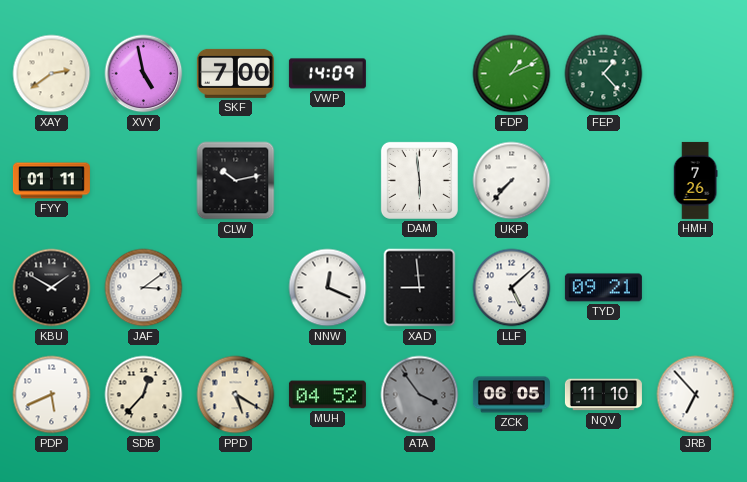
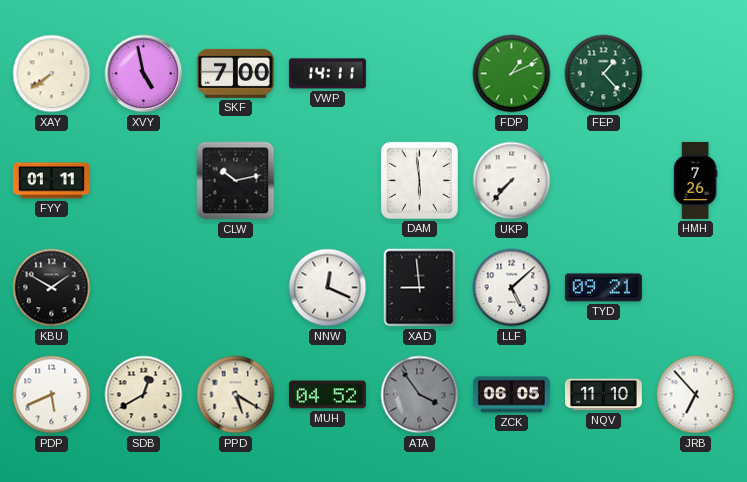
XAY: 2:39 -> 7:39 (52, 74)
VWP: 14:09 -> 14:11 (327, 74)
JAF: 3:09 -> none (144, 288)
SDB: 12:37 -> 12:40 (144, 395)
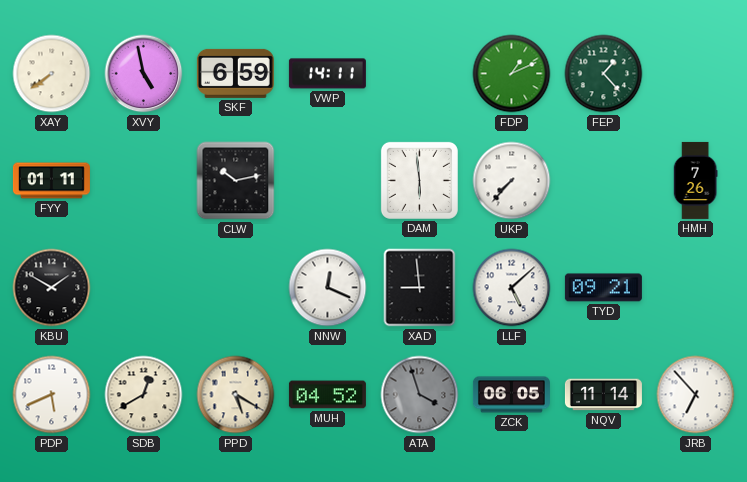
SKF: 7:00 -> 6:59 (235, 73)
ATA: 3:54 -> 3:57 (420, 395)
NQV: 11:10 -> 11:14 (603, 395)
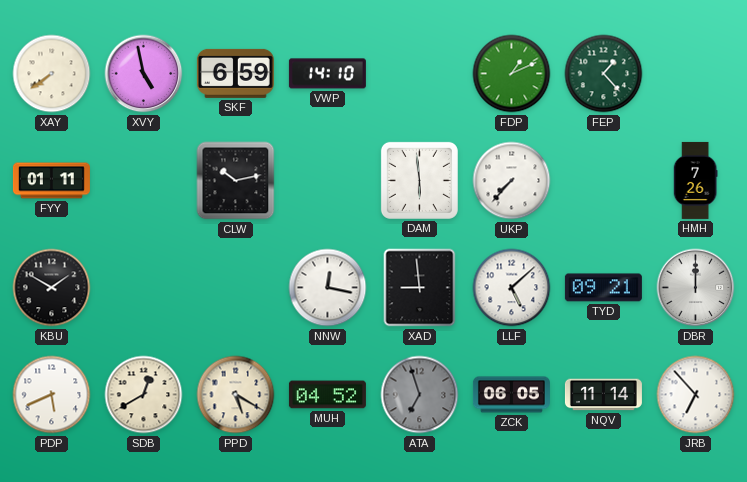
VWP: 14:11 -> 14:10 (327, 74)
NNW: 12:19 -> 12:17 (328, 288)
DBR: none -> 12:00 (696, 288)
ATA: 3:57 -> 6:57 (420, 395)
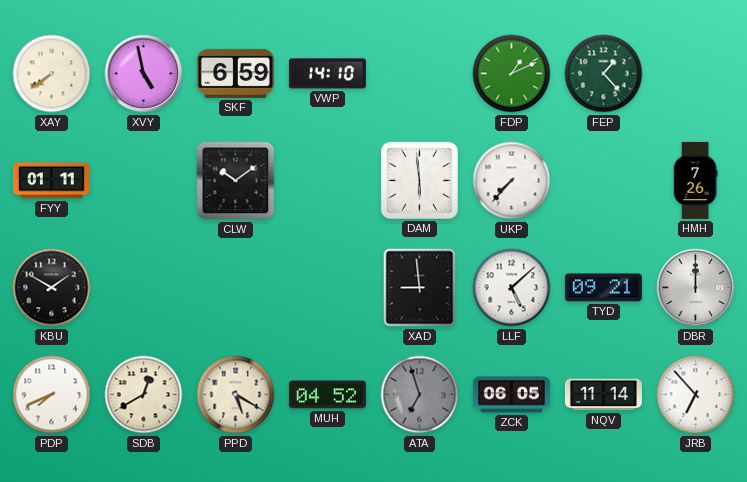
CLW: 10:13 -> 10:09 (236, 181)
NNW: 12:17 -> none (328, 288)
PDP: 5:41 -> 7:41 (52, 395)
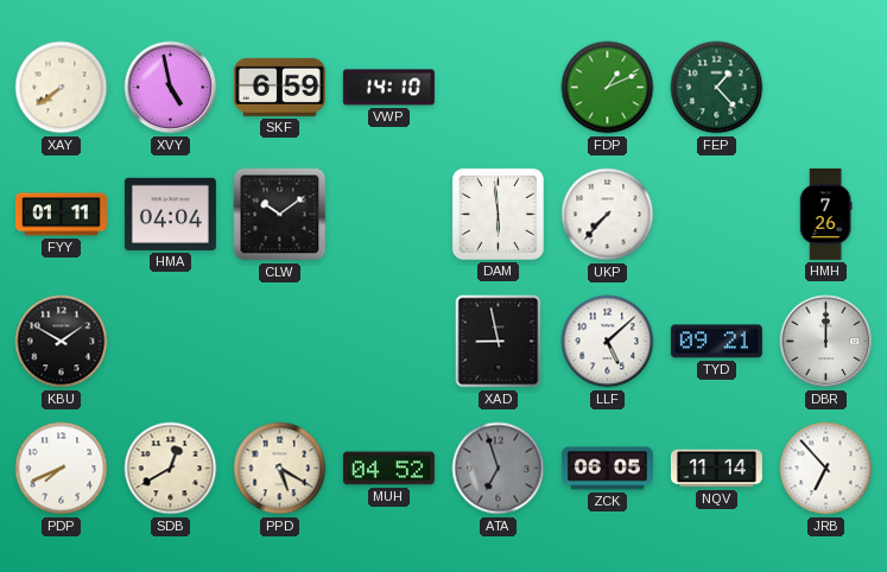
HMA: none -> 04:04 (170, 214)
XAD: 8:59 -> 8:58 (499, 342)
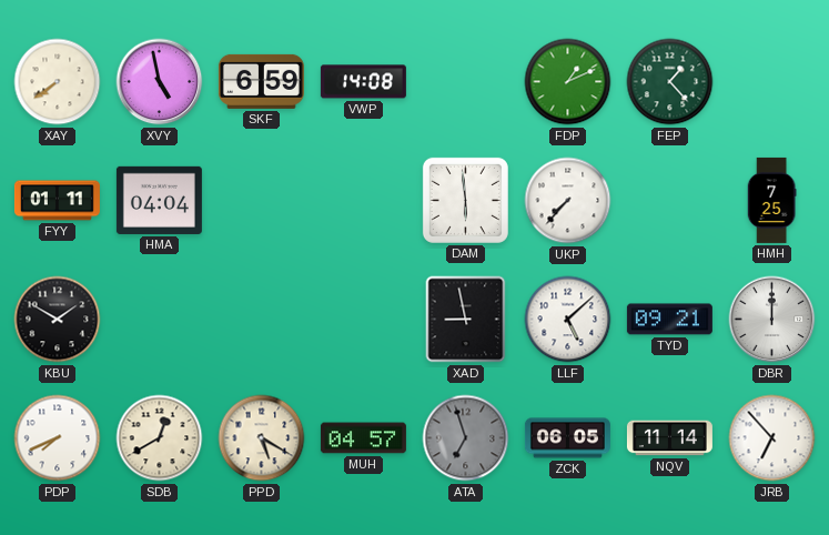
VWP: 14:10 -> 14:08 (363, 82)
CLW: 10:09 -> none (280, 215)
HMH: 7:26 -> 7:25 (771, 200)
MUH: 04:52 -> 04:57 (363, 438)
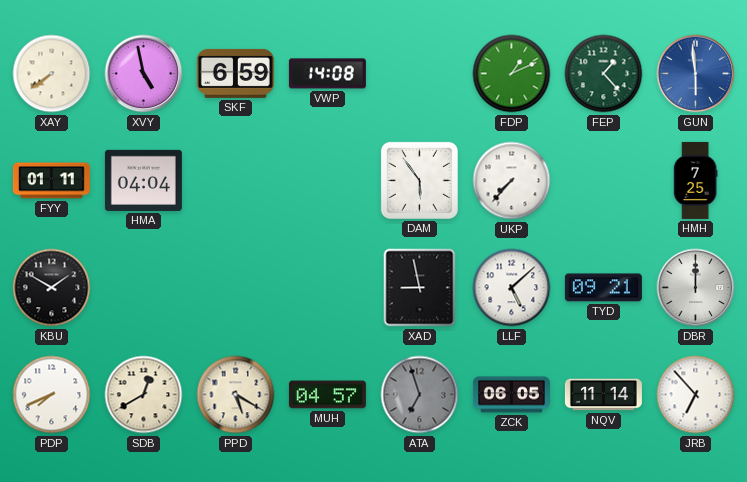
GUN: none -> 5:59 (696, 74)
DAM: 5:59 -> 5:54 (419, 180)
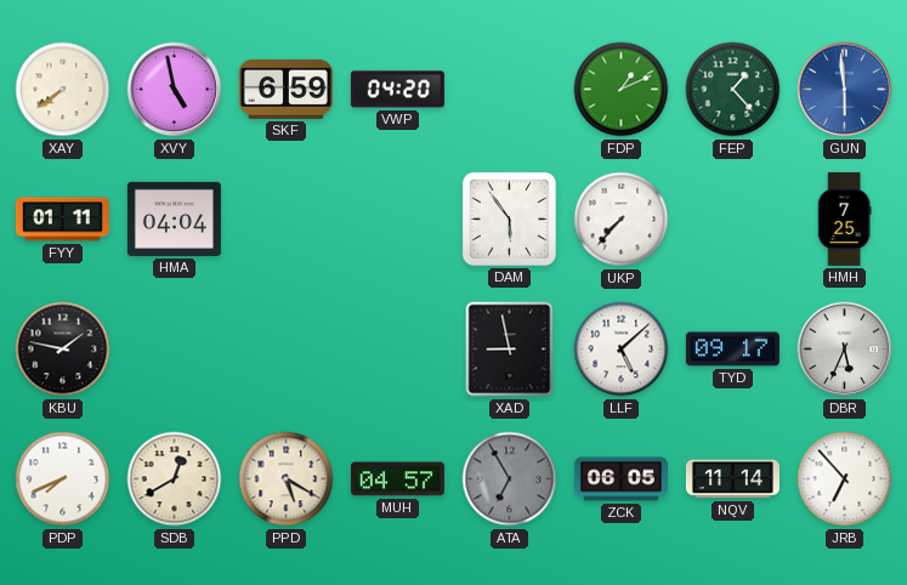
VWP: 14:08 -> 04:20 (397, 90)
KBU: 1:50 -> 1:47 (63, 350)
TYD: 09:21 -> 09:17 (732, 350)
DBR: 12:00 -> 5:34 (845, 350)
ATA: 6:57 -> 6:55 (510, 479)
